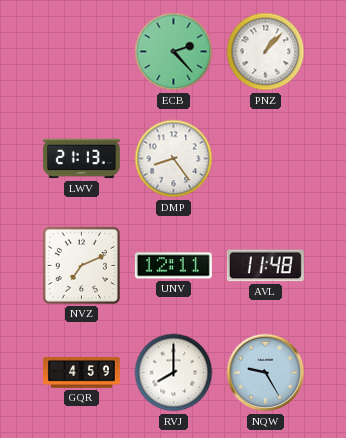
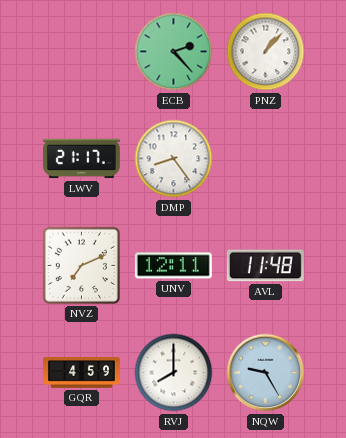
LWV: 21:13 -> 21:17 (81, 159)
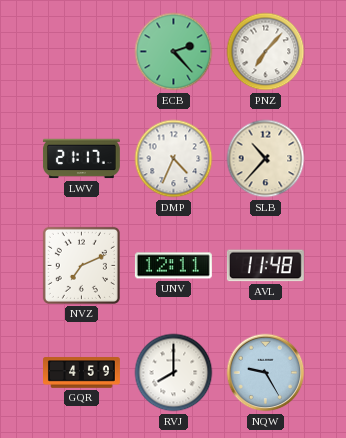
PNZ: 1:07 -> 7:07 (266, 52)
DMP: 8:24 -> 4:34 (174, 159)
SLB: none -> 10:37 (266, 159)
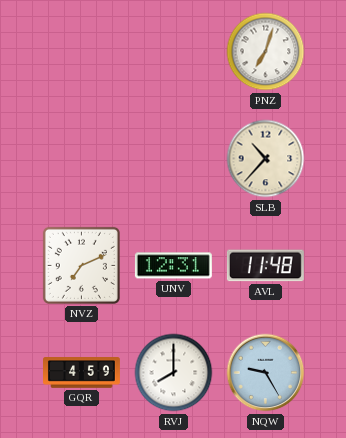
ECB: 2:23 -> none (174, 52)
PNZ: 7:07 -> 7:03 (266, 52)
LWV: 21:17 -> none (81, 159)
DMP: 4:34 -> none (174, 159)
UNV: 12:11 -> 12:31 (173, 266)
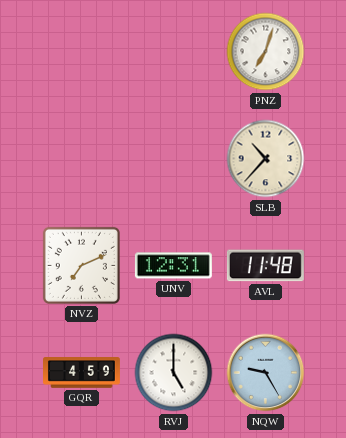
RVJ: 8:00 -> 5:00 (174, 373)
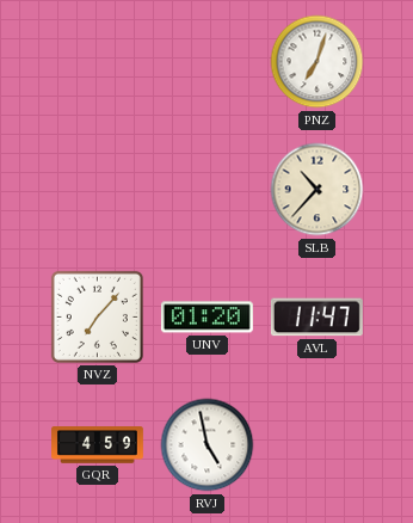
NVZ: 7:11 -> 7:07 (97, 316)
UNV: 12:31 -> 01:20 (207, 318)
AVL: 11:48 -> 11:47 (316, 318)
RVJ: 5:00 -> 4:58 (208, 445)
NQW: 9:25 -> none (266, 373)
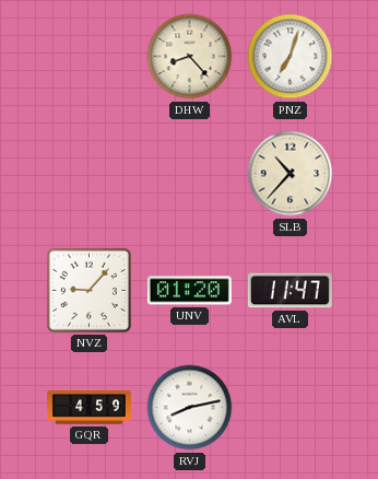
DHW: none -> 8:23 (190, 57)
NVZ: 7:07 -> 9:07 (88, 290)
RVJ: 4:58 -> 8:13 (190, 408)
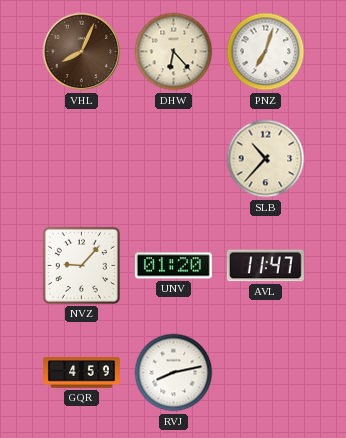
VHL: none -> 8:04 (82, 52)
DHW: 8:23 -> 6:23 (174, 52)
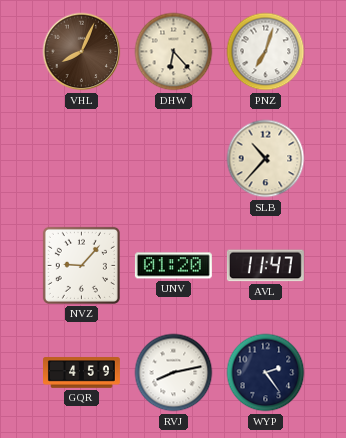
WYP: none -> 2:24 (266, 373)
